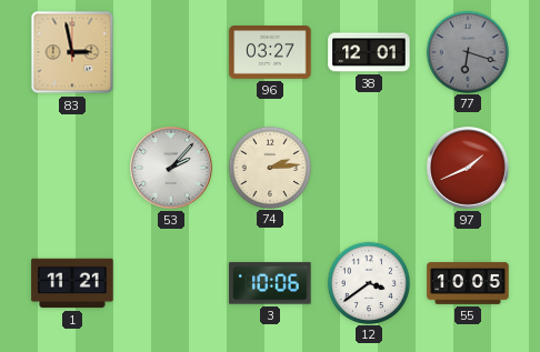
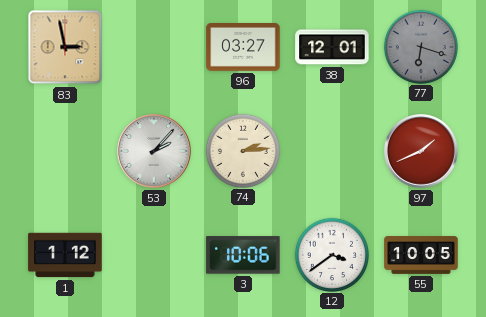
1: 11:21 -> 1:12 (65, 255)
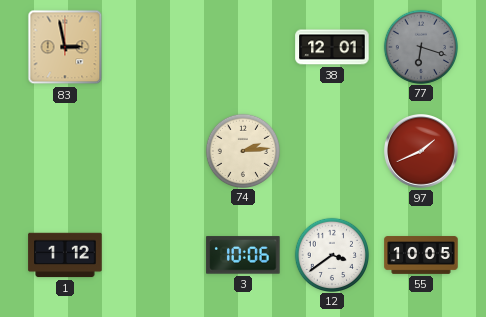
96: 03:27 -> none (243, 48)
53: 2:07 -> none (155, 152)
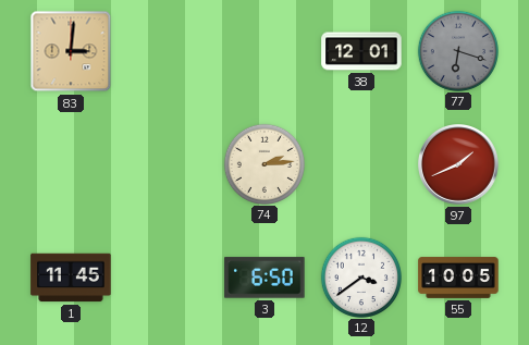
83: 2:58 -> 3:01 (71, 51)
1: 1:12 -> 11:45 (71, 278)
3: 10:06 -> 6:50 (264, 278)
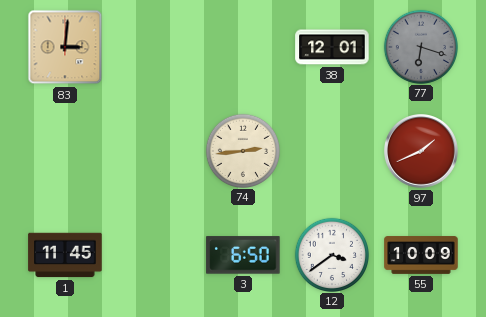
74: 2:14 -> 2:44 (243, 150)
55: 10:05 -> 10:09 (421, 255)
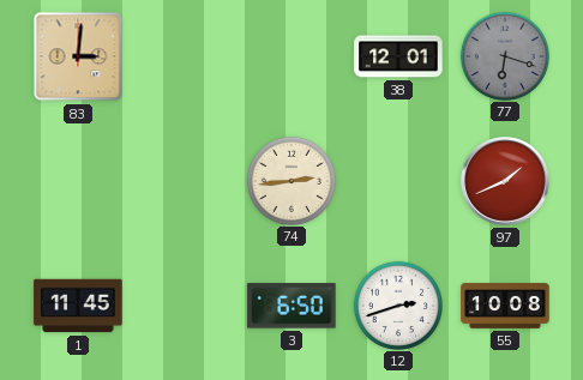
12: 3:39 -> 2:42 (398, 304)
55: 10:09 -> 10:08 (505, 306)
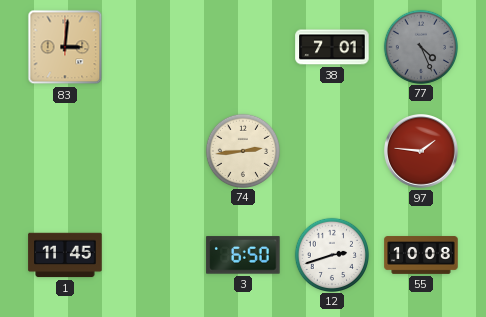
38: 12:01 -> 7:01 (332, 47)
77: 6:18 -> 4:26 (421, 46)
97: 1:41 -> 1:46 (422, 152)
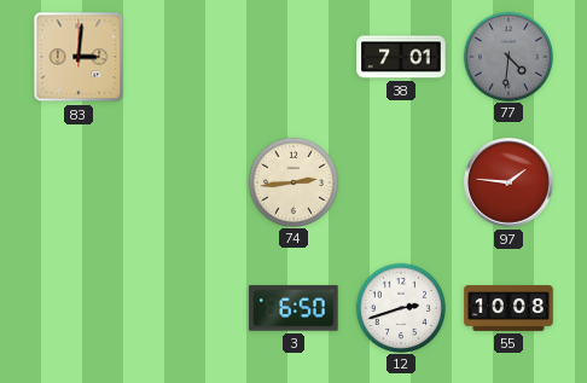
77: 4:26 -> 4:31 (508, 56)
1: 11:45 -> none (65, 255)
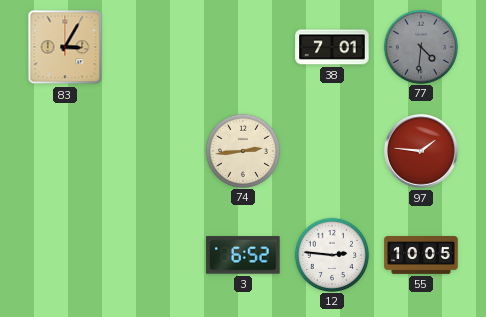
83: 3:01 -> 3:05 (65, 47)
3: 6:50 -> 6:52 (243, 255)
12: 2:42 -> 2:46 (332, 254)
55: 10:08 -> 10:05 (421, 255)
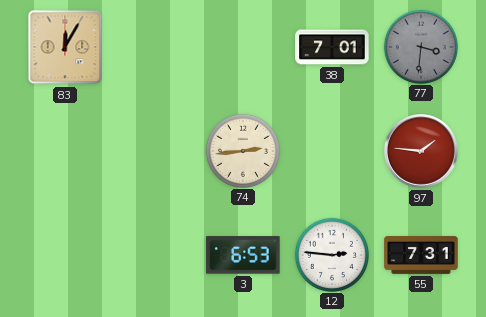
83: 3:05 -> 12:05 (65, 47)
77: 4:31 -> 3:31 (421, 46)
3: 6:52 -> 6:53 (243, 255)
55: 10:05 -> 7:31 (421, 255)
